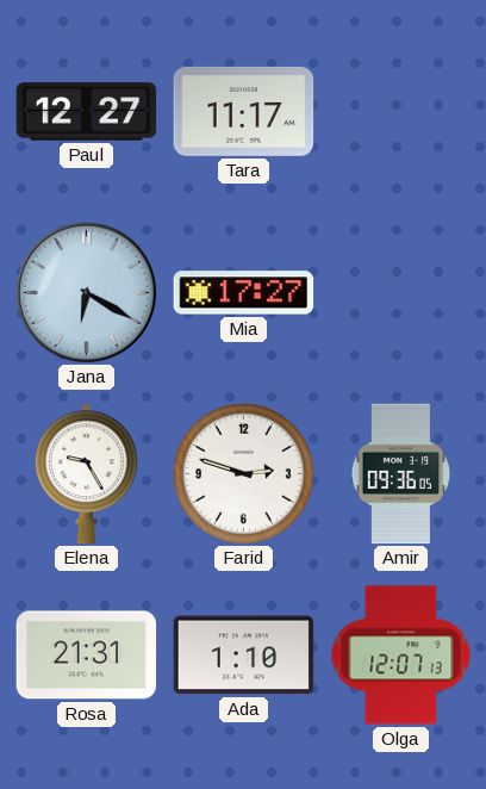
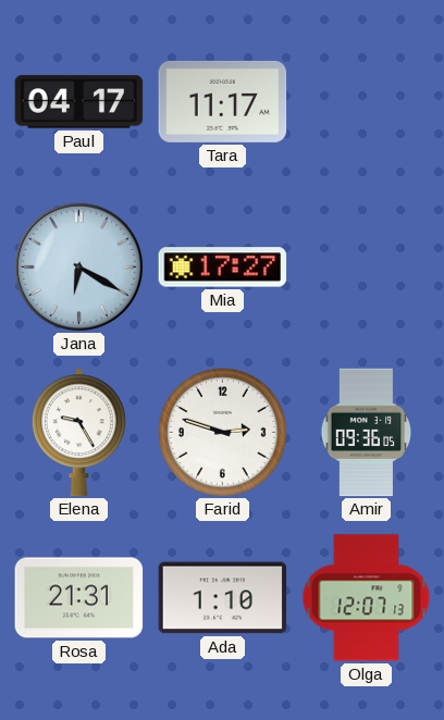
Paul: 12:27 -> 04:17 (79, 102)
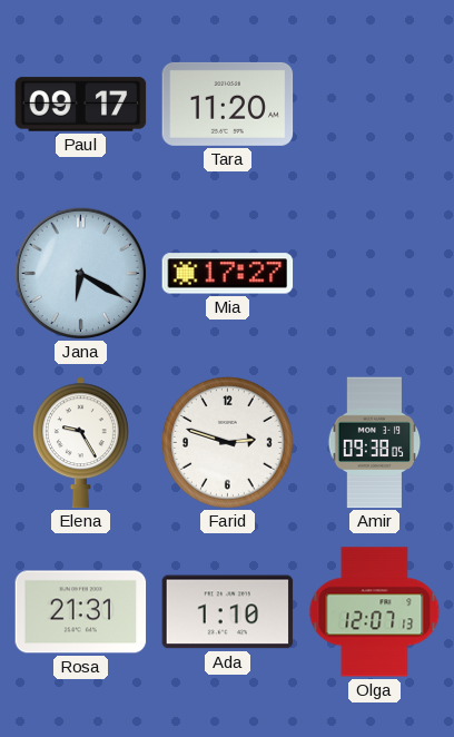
Paul: 04:17 -> 09:17 (81, 105)
Tara: 11:17 -> 11:20 (228, 104)
Amir: 09:36 -> 09:38 (375, 443)
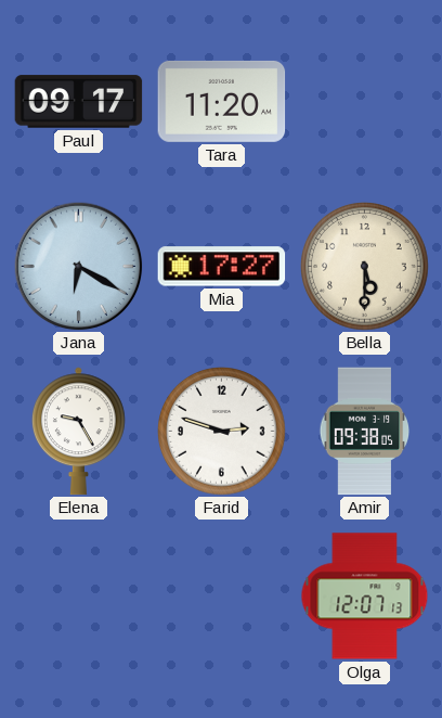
Bella: none -> 5:30 (365, 267)
Rosa: 21:31 -> none (81, 612)
Ada: 1:10 -> none (228, 612)
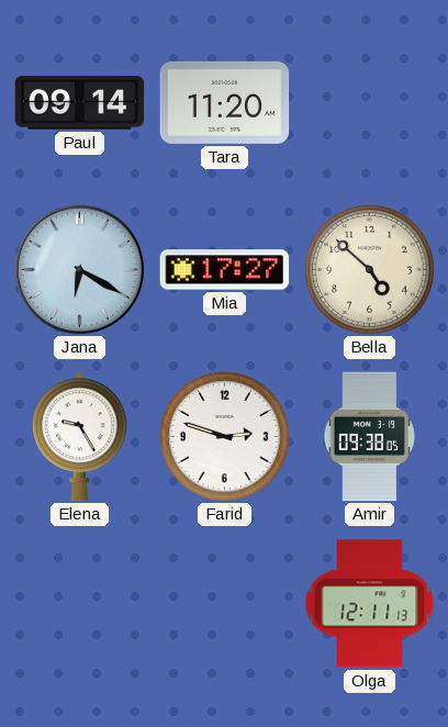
Paul: 09:17 -> 09:14 (80, 103)
Bella: 5:30 -> 4:52 (370, 270)
Olga: 12:07 -> 12:11 (370, 604)
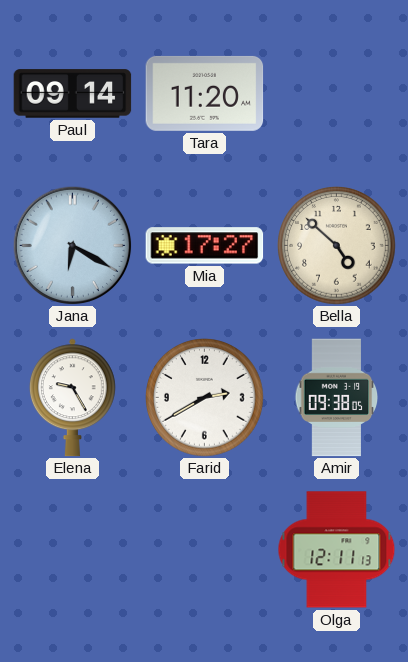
Farid: 2:48 -> 2:40 (205, 398)
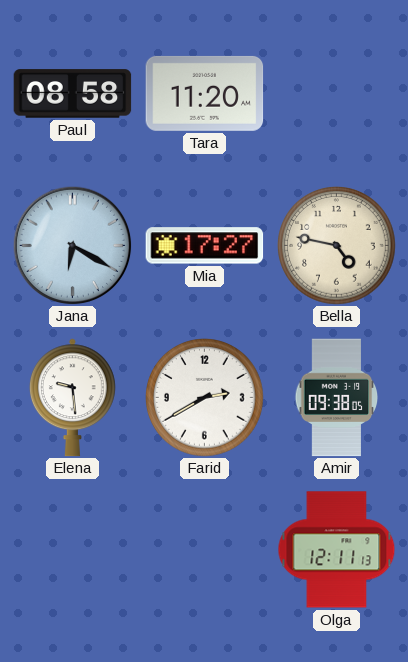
Paul: 09:14 -> 08:58 (73, 94)
Bella: 4:52 -> 4:47 (337, 246)
Elena: 9:25 -> 9:29 (72, 398)
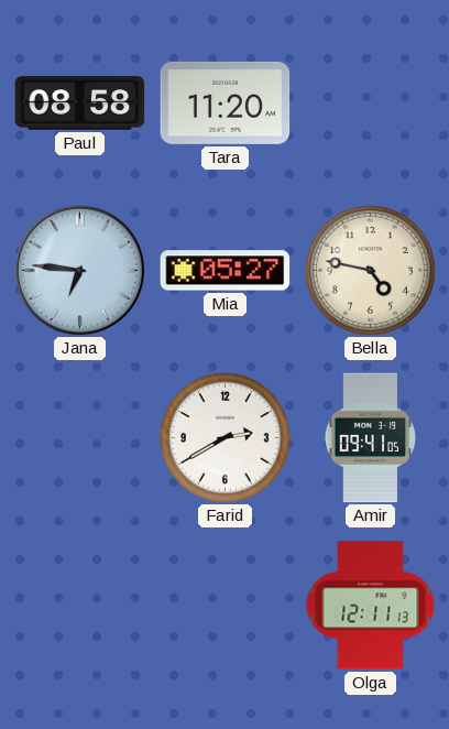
Jana: 6:20 -> 6:46 (79, 270)
Mia: 17:27 -> 05:27 (226, 271)
Elena: 9:29 -> none (72, 398)
Amir: 09:38 -> 09:41 (371, 438)
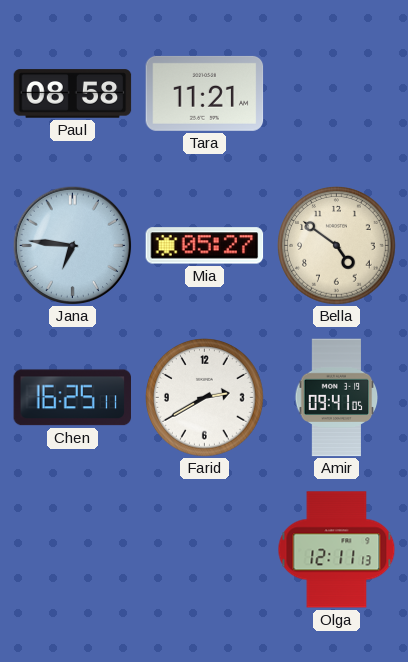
Tara: 11:20 -> 11:21 (205, 93)
Bella: 4:47 -> 4:51 (337, 246)
Chen: none -> 16:25 (73, 398)
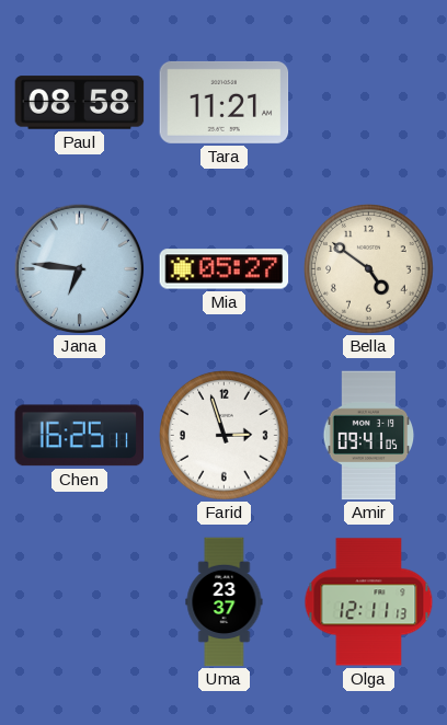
Farid: 2:40 -> 2:57 (225, 436)
Uma: none -> 23:37 (225, 602)
